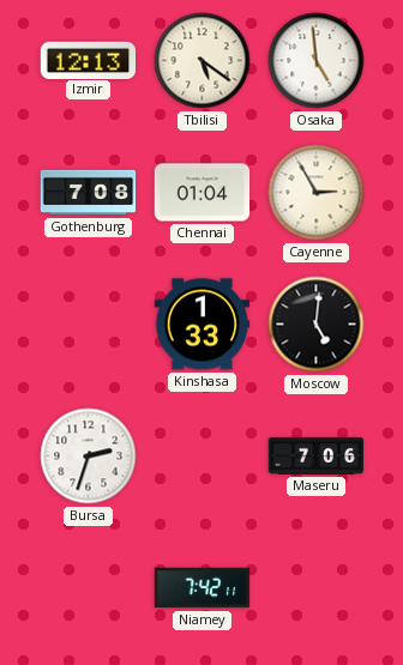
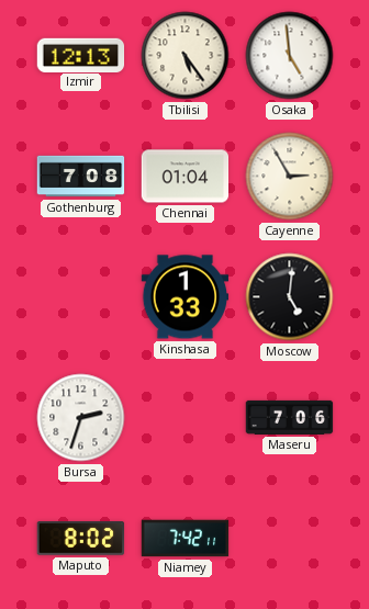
Tbilisi: 5:21 -> 5:24 (186, 56)
Maputo: none -> 8:02 (81, 539)
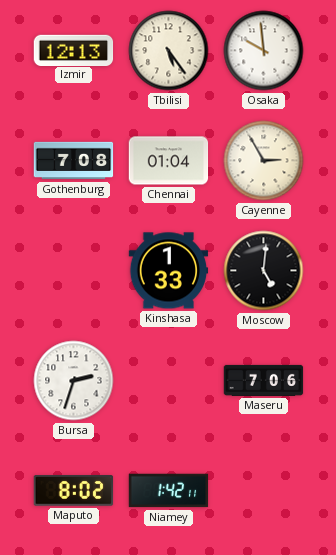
Osaka: 4:59 -> 9:59 (264, 51)
Niamey: 7:42 -> 1:42 (169, 491)
